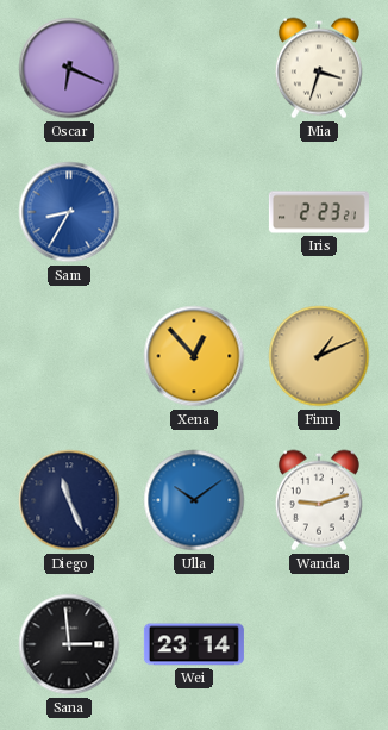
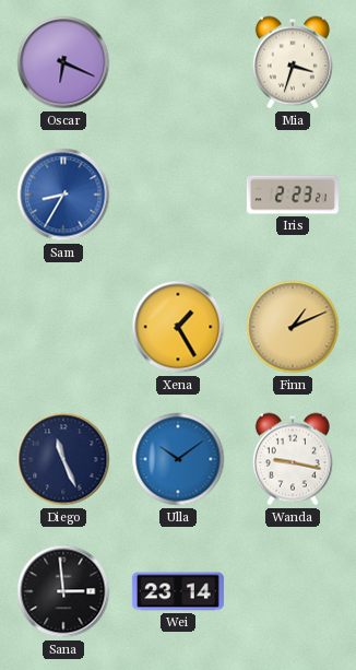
Xena: 12:53 -> 1:25 (178, 327)
Wanda: 9:12 -> 9:17 (293, 459)
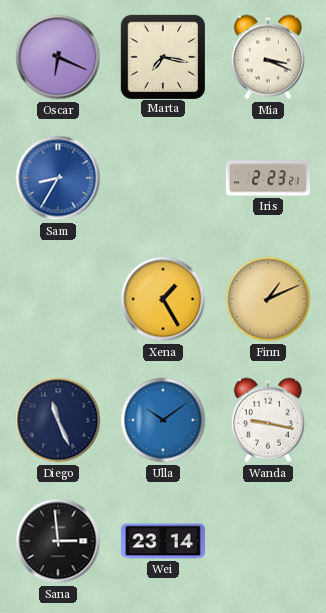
Marta: none -> 7:17 (162, 56)
Mia: 3:33 -> 3:19 (268, 57)
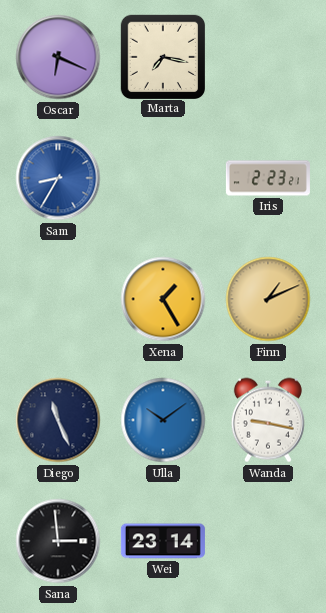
Mia: 3:19 -> none (268, 57)
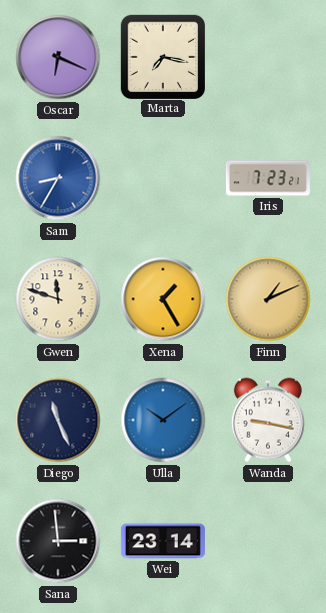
Iris: 2:23 -> 7:23 (268, 178)
Gwen: none -> 11:48 (58, 299)
